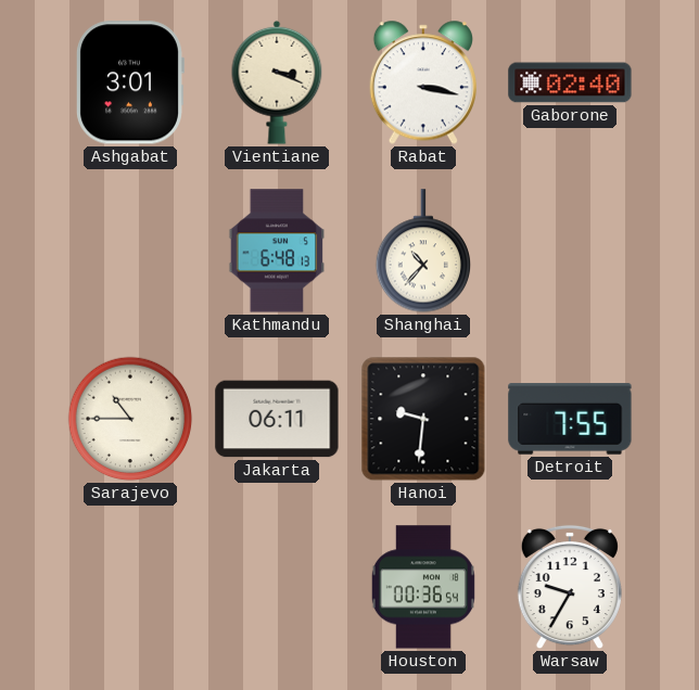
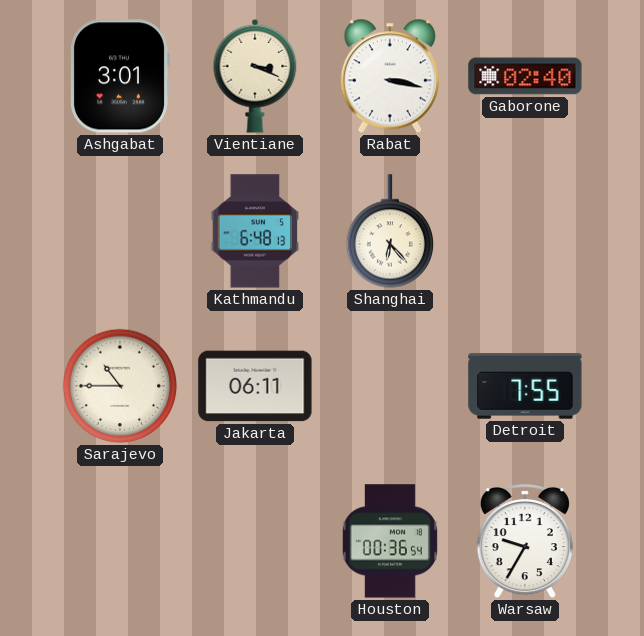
Shanghai: 10:37 -> 6:23 (390, 231)
Hanoi: 9:31 -> none (423, 419)
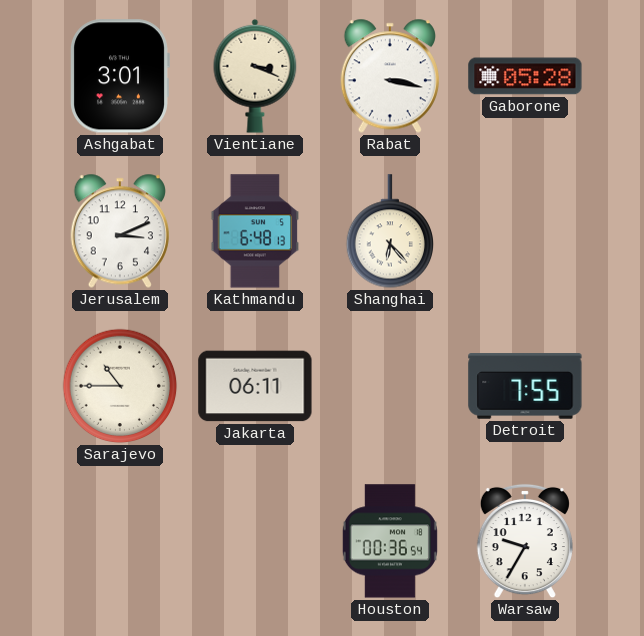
Gaborone: 02:40 -> 05:28 (525, 76)
Jerusalem: none -> 3:11 (120, 231)
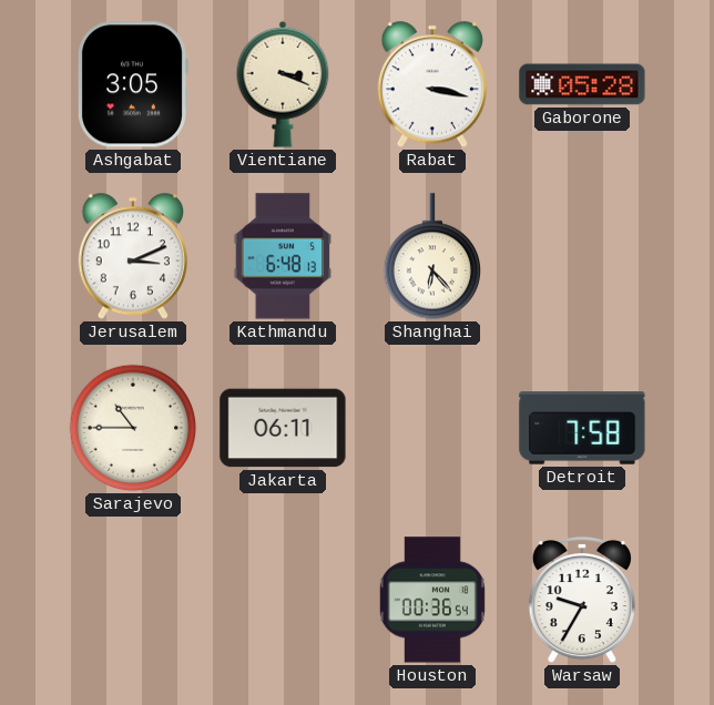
Ashgabat: 3:01 -> 3:05 (133, 84)
Detroit: 7:55 -> 7:58 (582, 428)
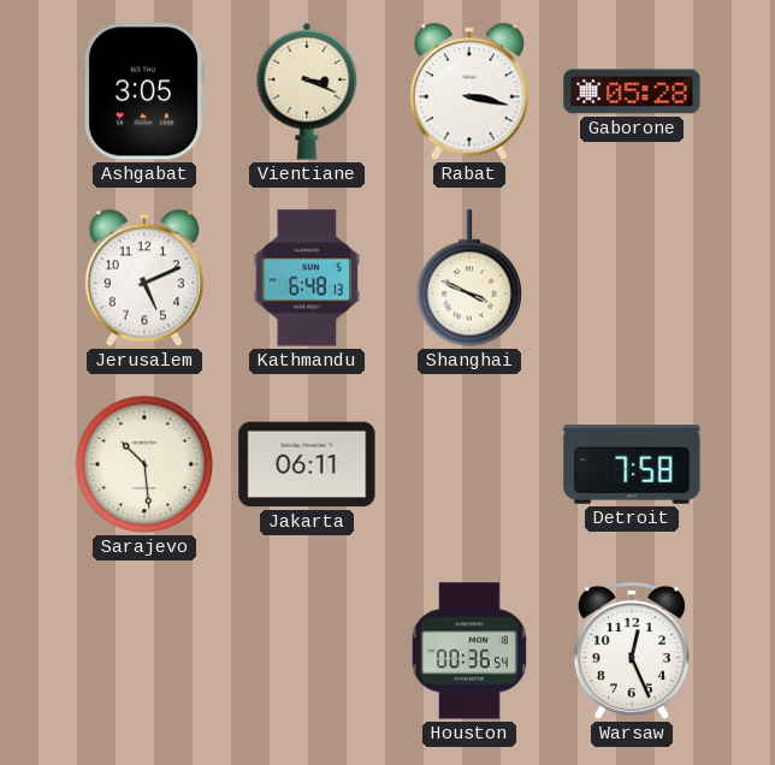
Jerusalem: 3:11 -> 5:11 (144, 278)
Shanghai: 6:23 -> 3:49 (469, 278)
Sarajevo: 10:45 -> 10:29 (144, 464)
Warsaw: 9:35 -> 12:26 (632, 651)
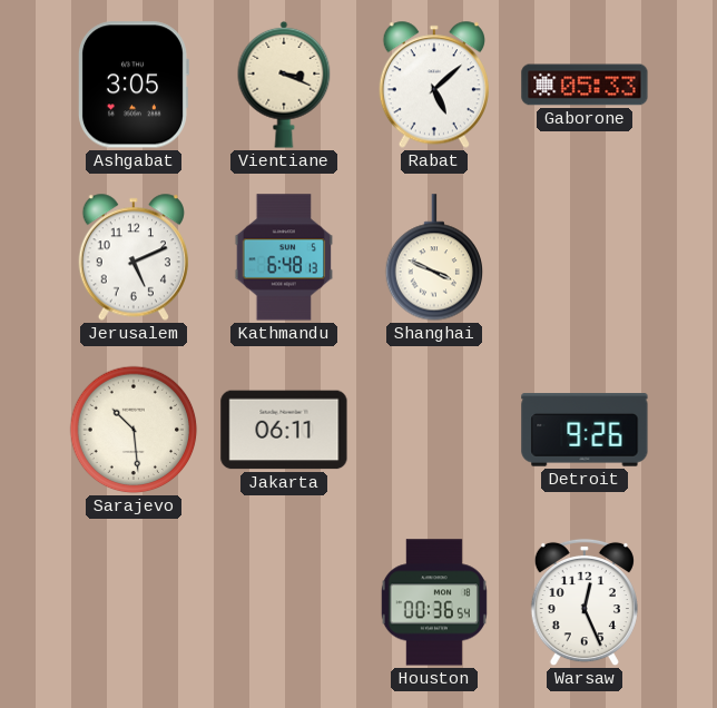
Rabat: 3:17 -> 5:08 (434, 85)
Gaborone: 05:28 -> 05:33 (585, 85)
Detroit: 7:58 -> 9:26 (585, 430)
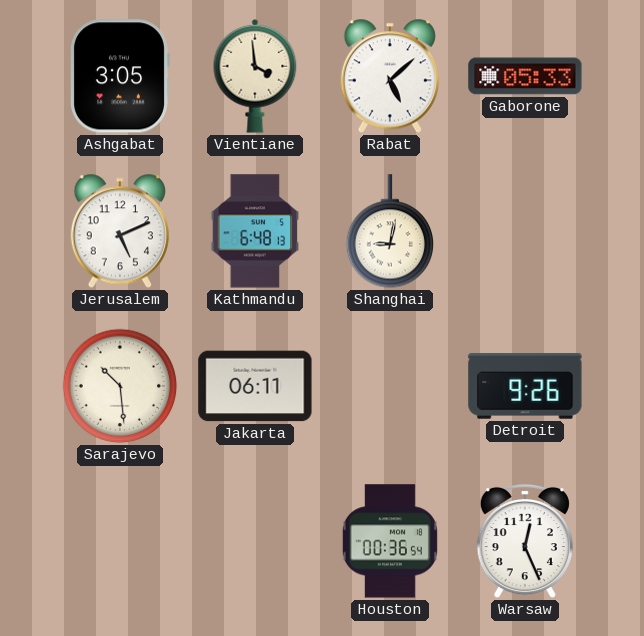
Vientiane: 3:19 -> 3:59 (255, 76)
Shanghai: 3:49 -> 9:02 (390, 231)
